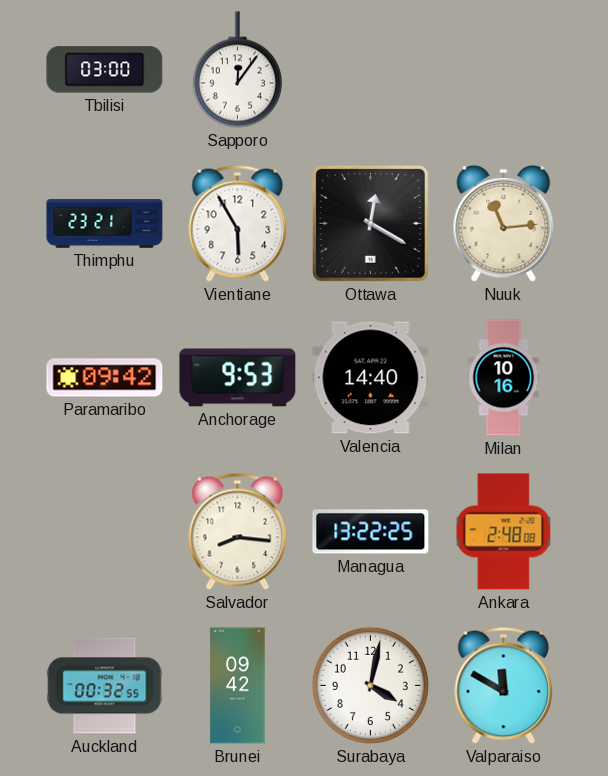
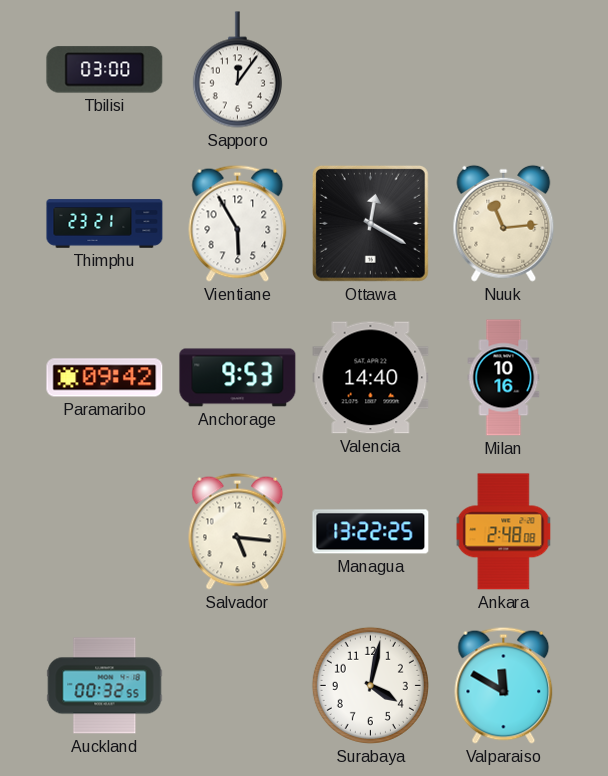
Salvador: 8:16 -> 5:16 (238, 531)
Brunei: 09:42 -> none (238, 686)
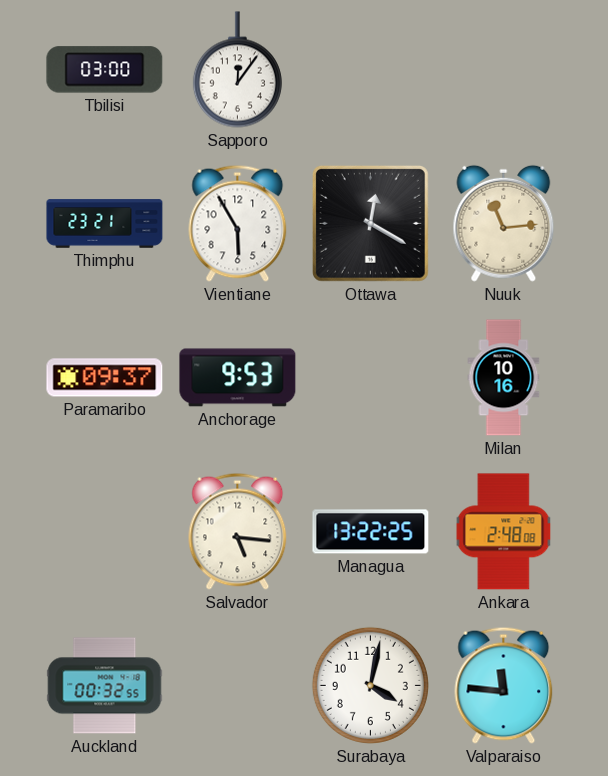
Paramaribo: 09:42 -> 09:37 (105, 378)
Valencia: 14:40 -> none (371, 378)
Valparaiso: 11:50 -> 11:46 (504, 685)
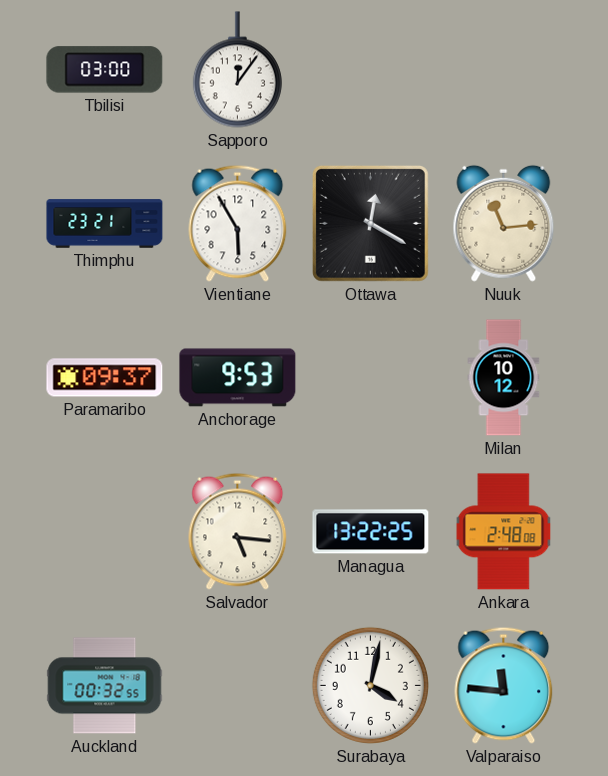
Milan: 10:16 -> 10:12 (504, 378)
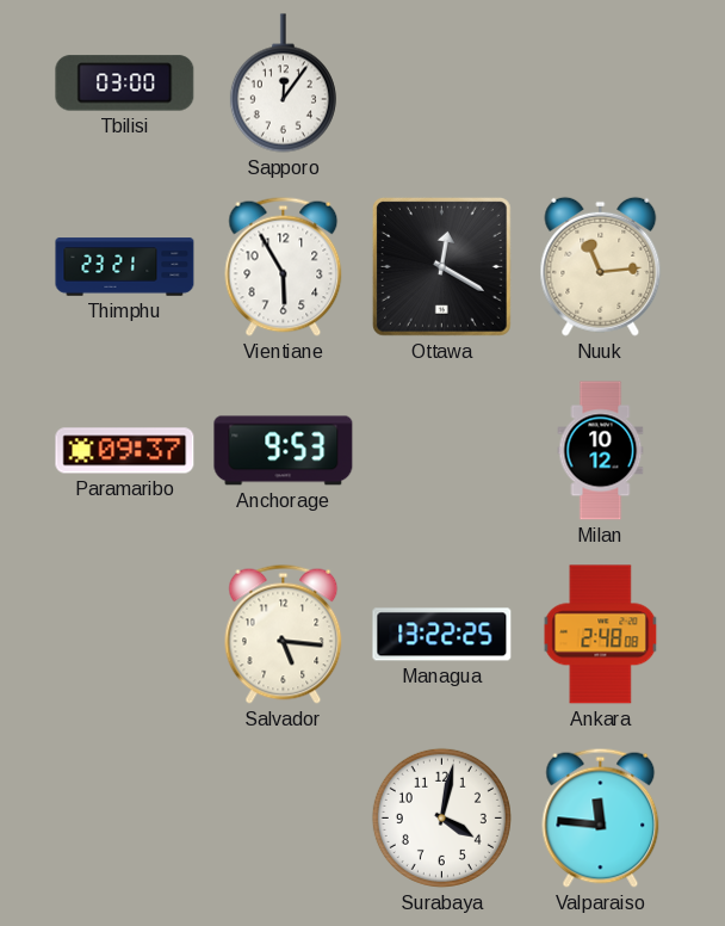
Auckland: 00:32 -> none (105, 686)
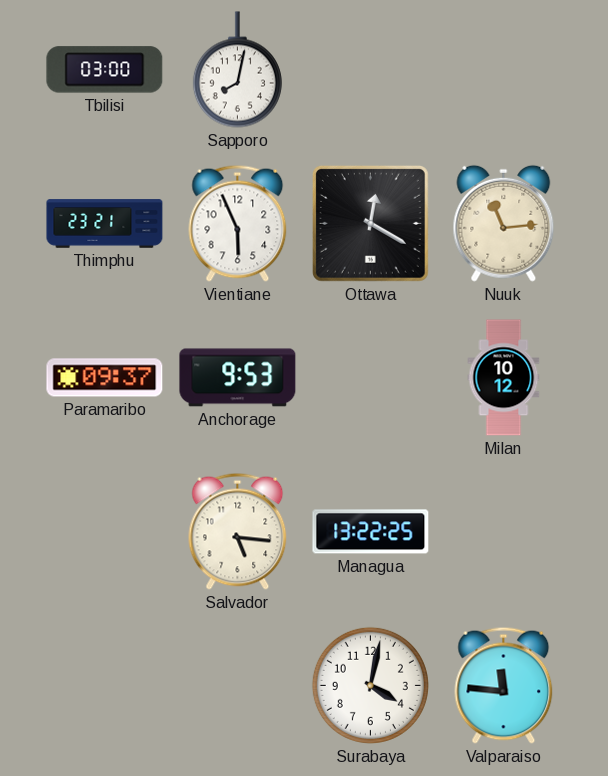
Sapporo: 12:06 -> 8:02 (237, 70)
Vientiane: 5:55 -> 5:56 (238, 223)
Ankara: 2:48 -> none (601, 635)
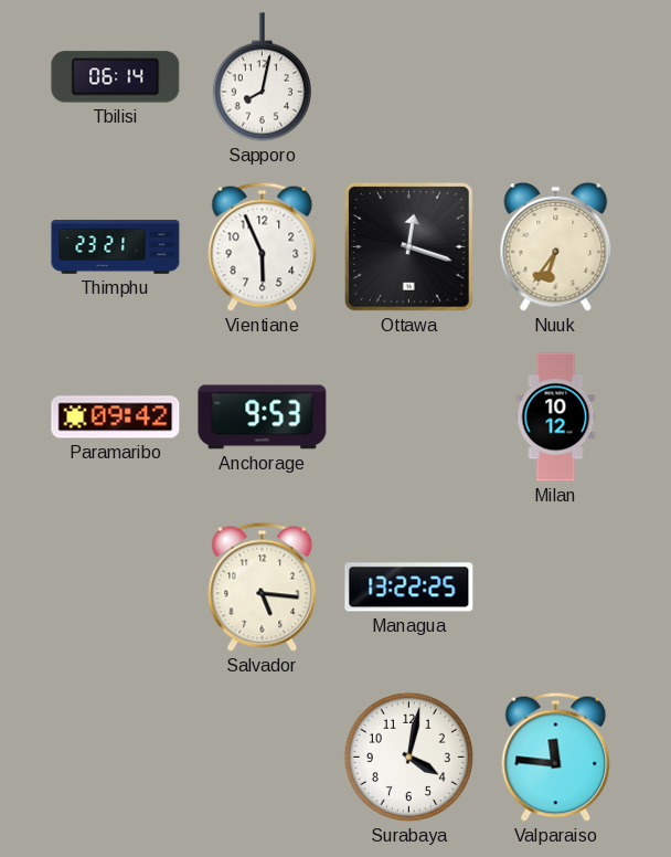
Tbilisi: 03:00 -> 06:14 (116, 77)
Ottawa: 12:20 -> 12:18 (408, 246)
Nuuk: 11:14 -> 6:36 (556, 246)
Paramaribo: 09:37 -> 09:42 (116, 417)
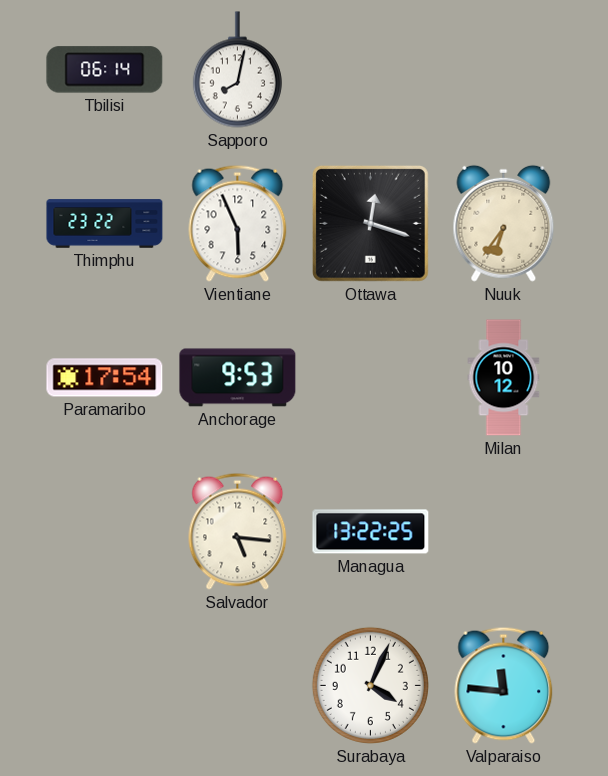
Thimphu: 23:21 -> 23:22 (105, 224)
Paramaribo: 09:42 -> 17:54 (105, 378)
Surabaya: 4:02 -> 4:04 (370, 685)
